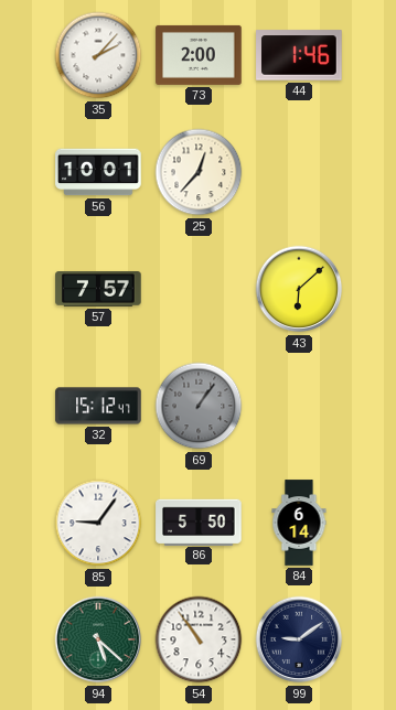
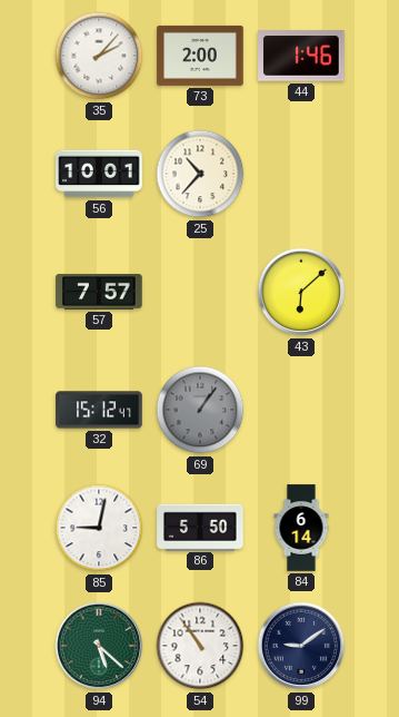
25: 12:37 -> 10:37 (200, 174)
85: 9:06 -> 9:02 (99, 528)
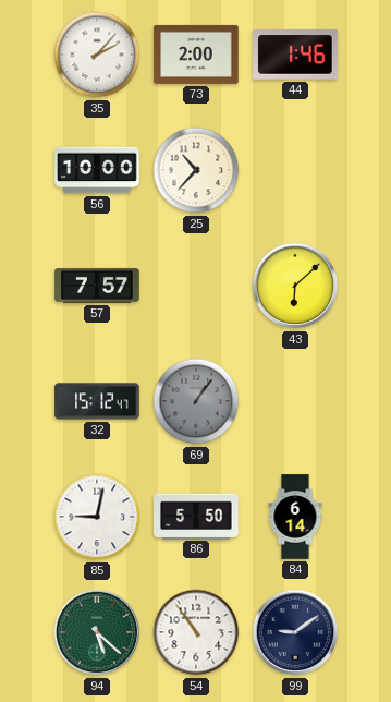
56: 10:01 -> 10:00 (97, 170)
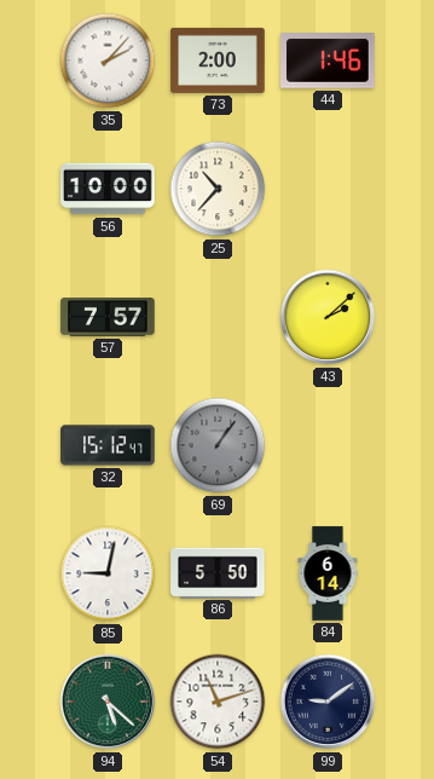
43: 6:08 -> 2:08 (328, 317)
54: 10:54 -> 11:12 (218, 702)
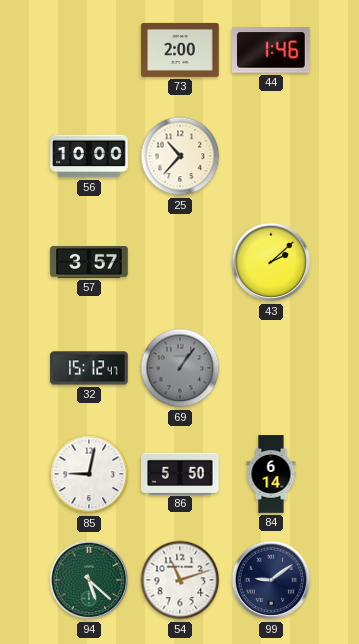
35: 2:07 -> none (108, 60)
57: 7:57 -> 3:57 (89, 263)
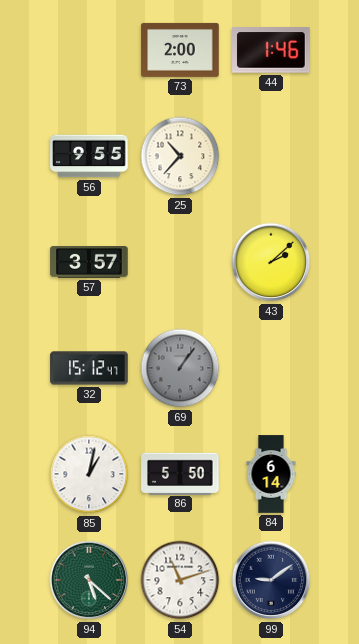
56: 10:00 -> 9:55 (89, 156)
85: 9:02 -> 1:02 (89, 474)
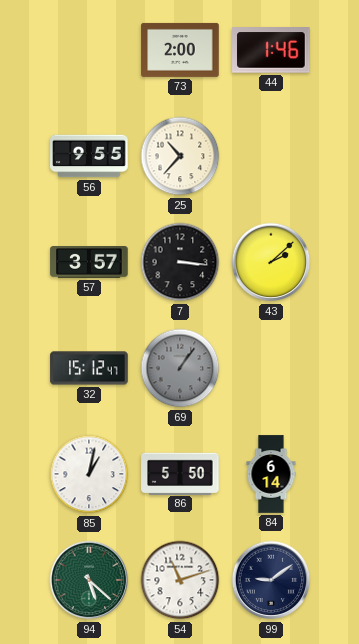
7: none -> 3:16 (180, 262)
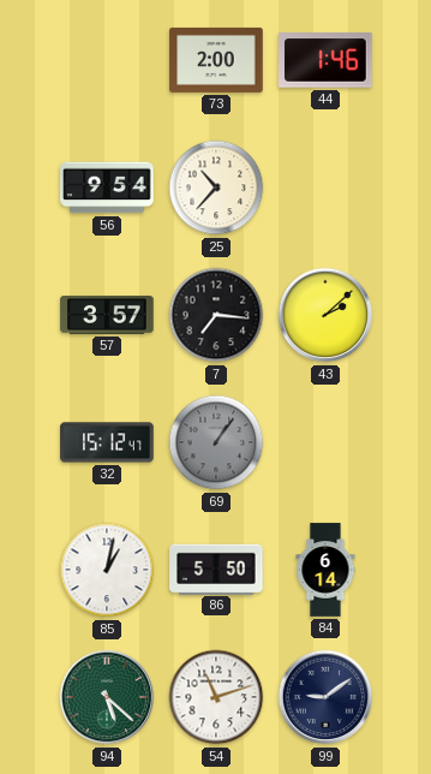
56: 9:55 -> 9:54 (107, 187)
7: 3:16 -> 7:16 (216, 315)
